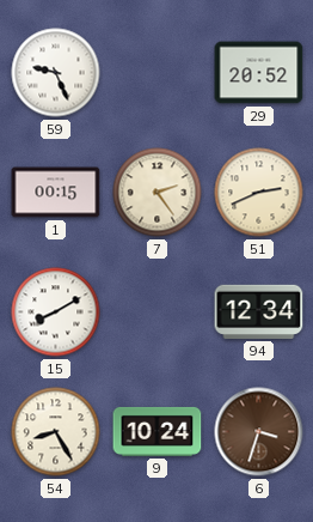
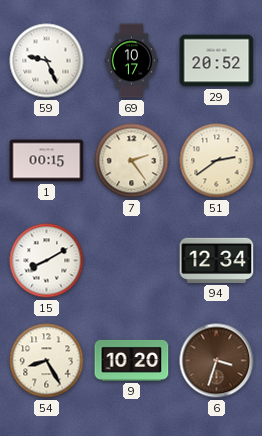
69: none -> 10:17 (132, 61)
51: 2:41 -> 2:39 (217, 161)
9: 10:24 -> 10:20 (132, 360)
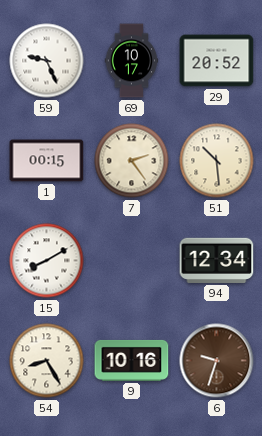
51: 2:39 -> 10:29 (217, 161)
9: 10:20 -> 10:16 (132, 360)
6: 3:33 -> 9:33 (217, 361)
